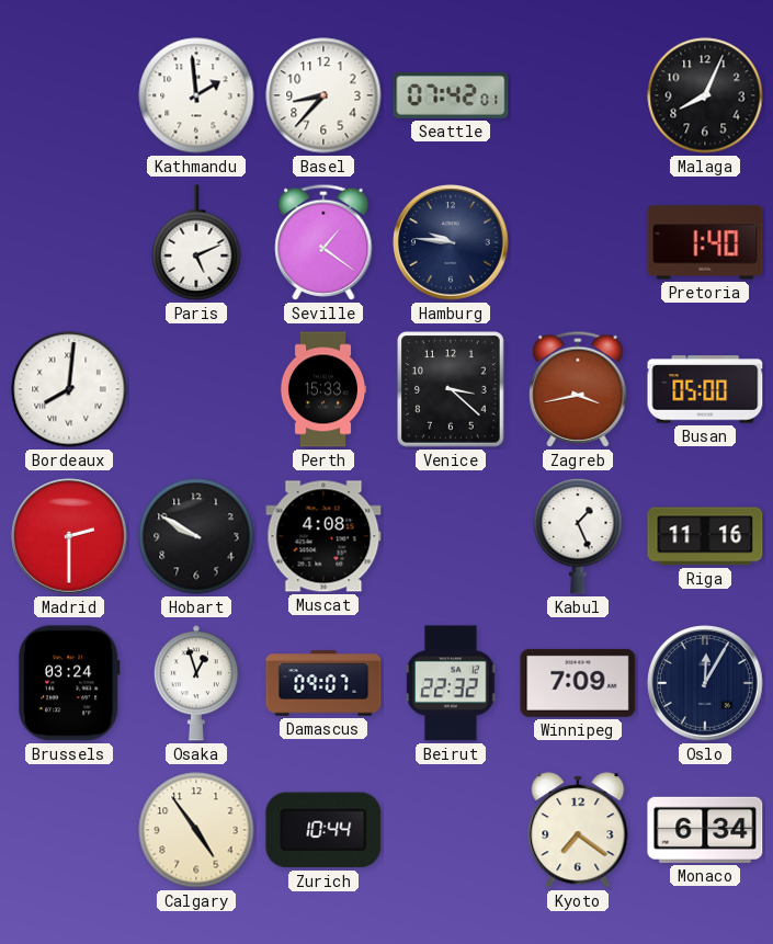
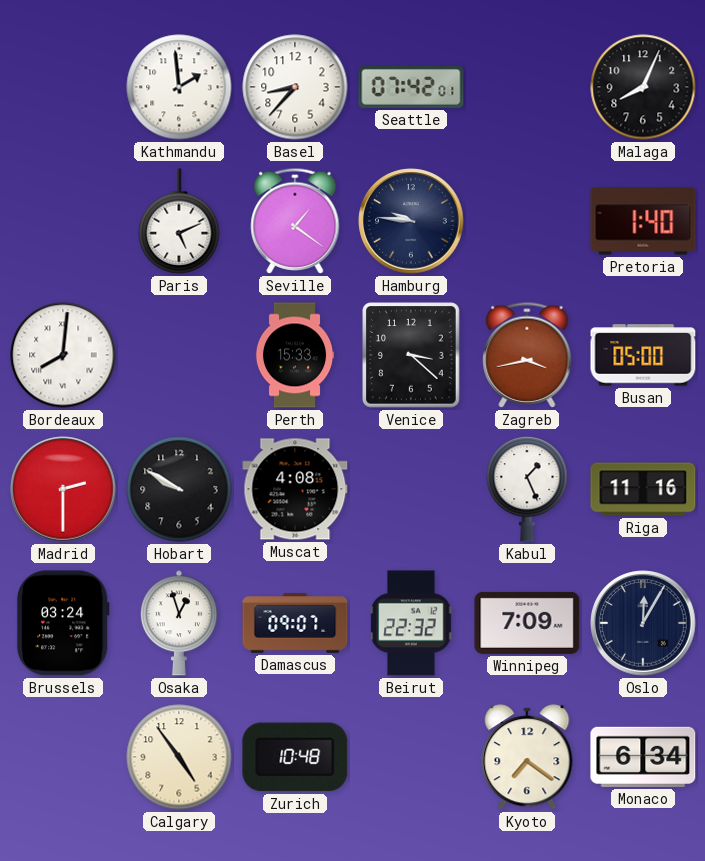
Zurich: 10:44 -> 10:48 (295, 757)
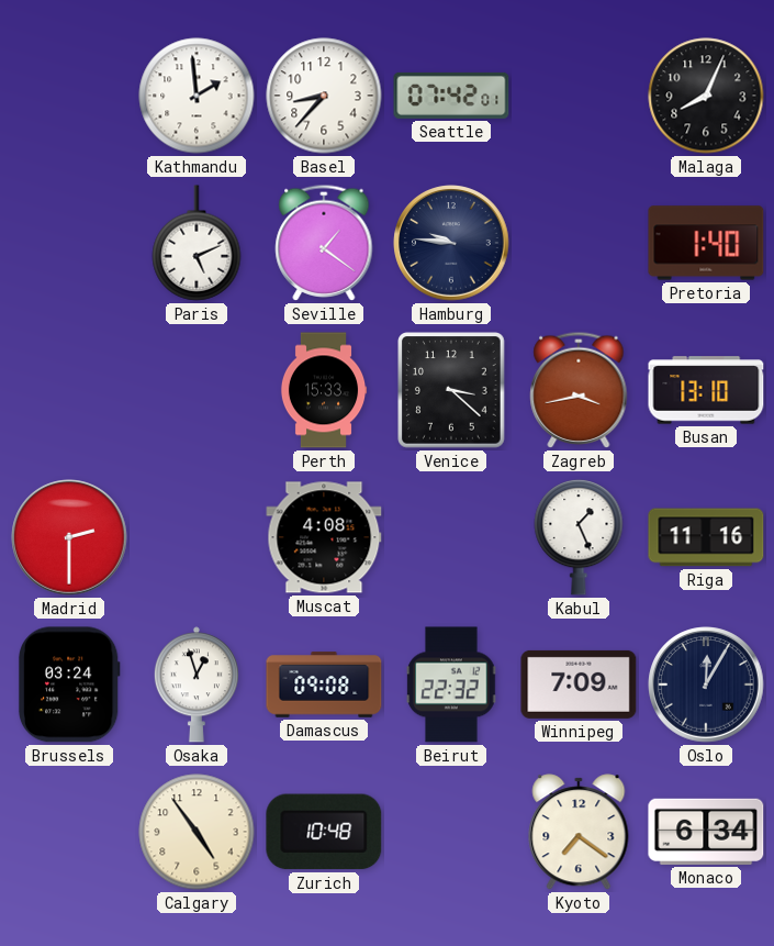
Bordeaux: 8:01 -> none (63, 355)
Busan: 05:00 -> 13:10 (706, 390)
Hobart: 9:50 -> none (179, 489)
Damascus: 09:07 -> 09:08 (324, 685)
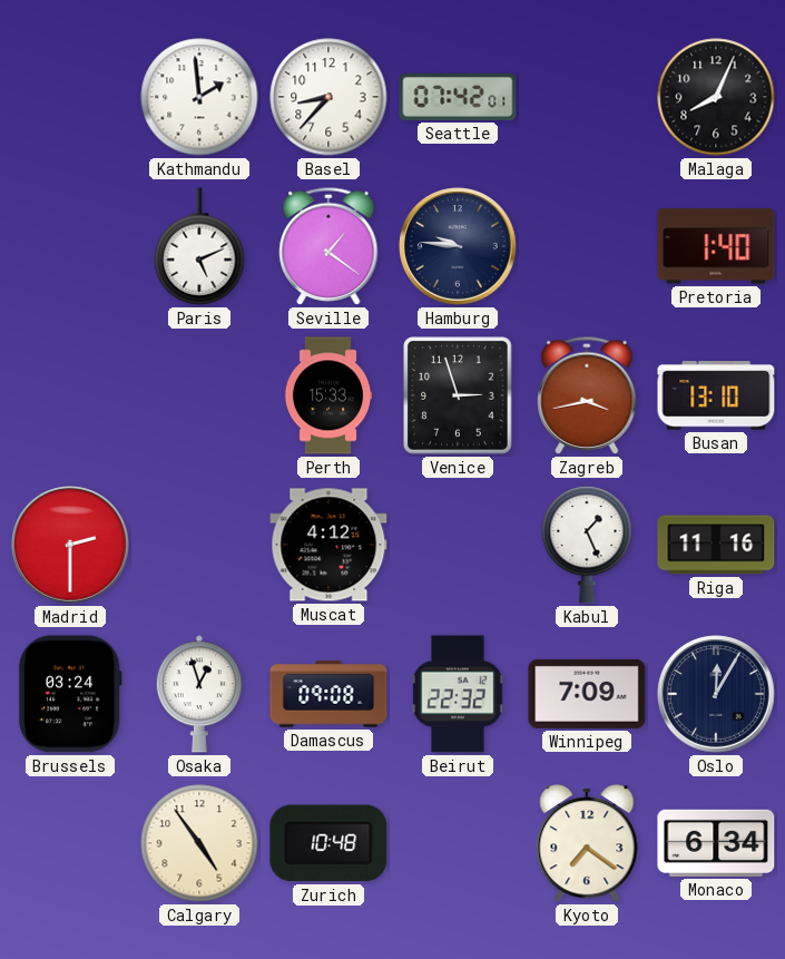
Venice: 3:22 -> 2:57 (458, 395)
Muscat: 4:08 -> 4:12 (328, 545)
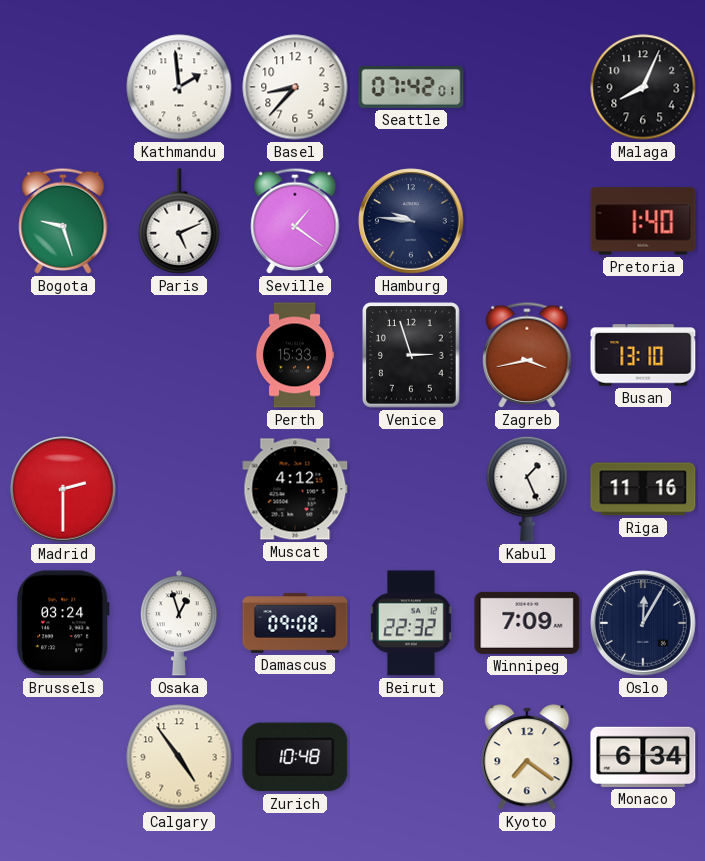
Bogota: none -> 9:27 (63, 221)
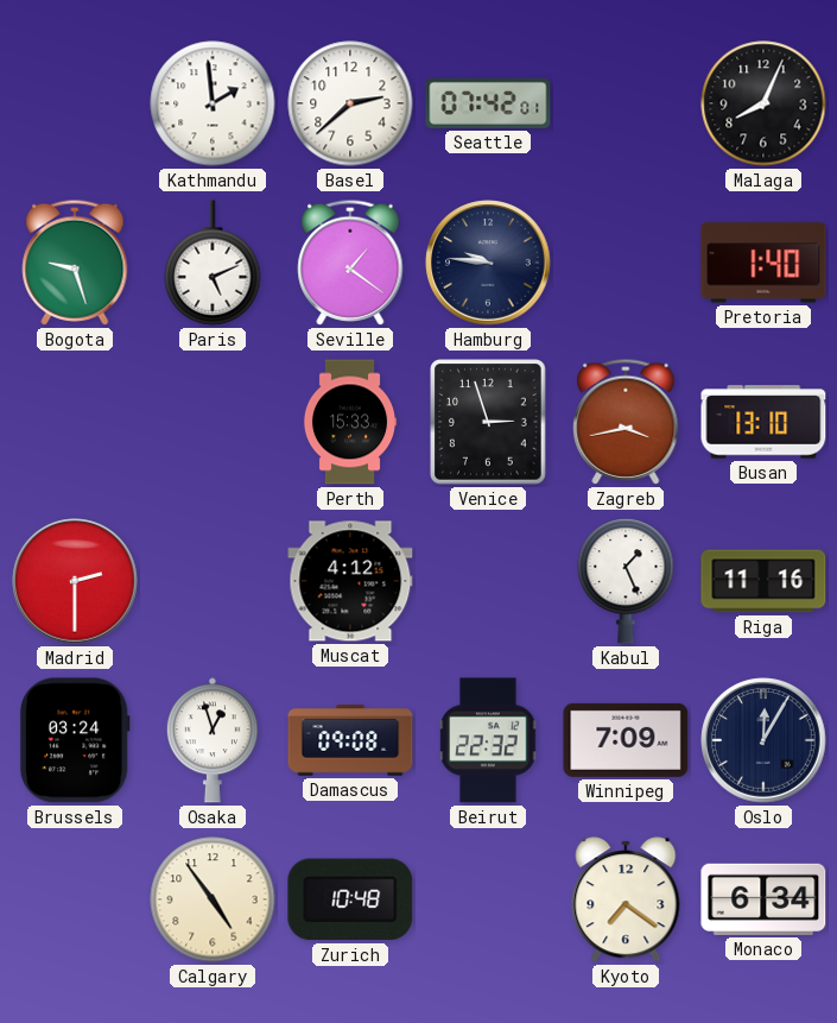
Basel: 8:37 -> 2:38 (350, 103)
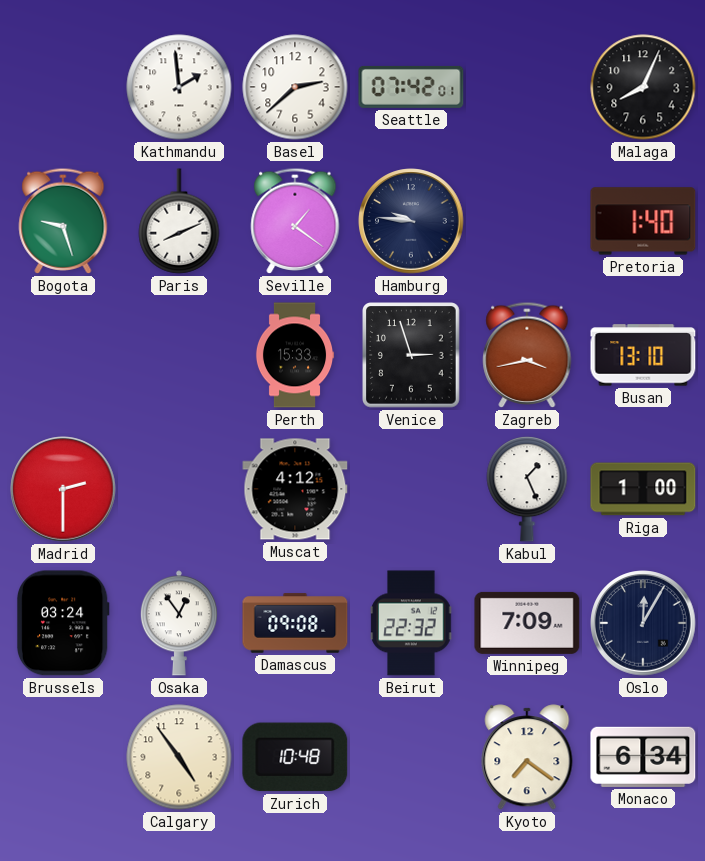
Paris: 5:11 -> 8:11 (179, 221)
Riga: 11:16 -> 1:00 (643, 489)
Osaka: 12:57 -> 12:54 (179, 623)
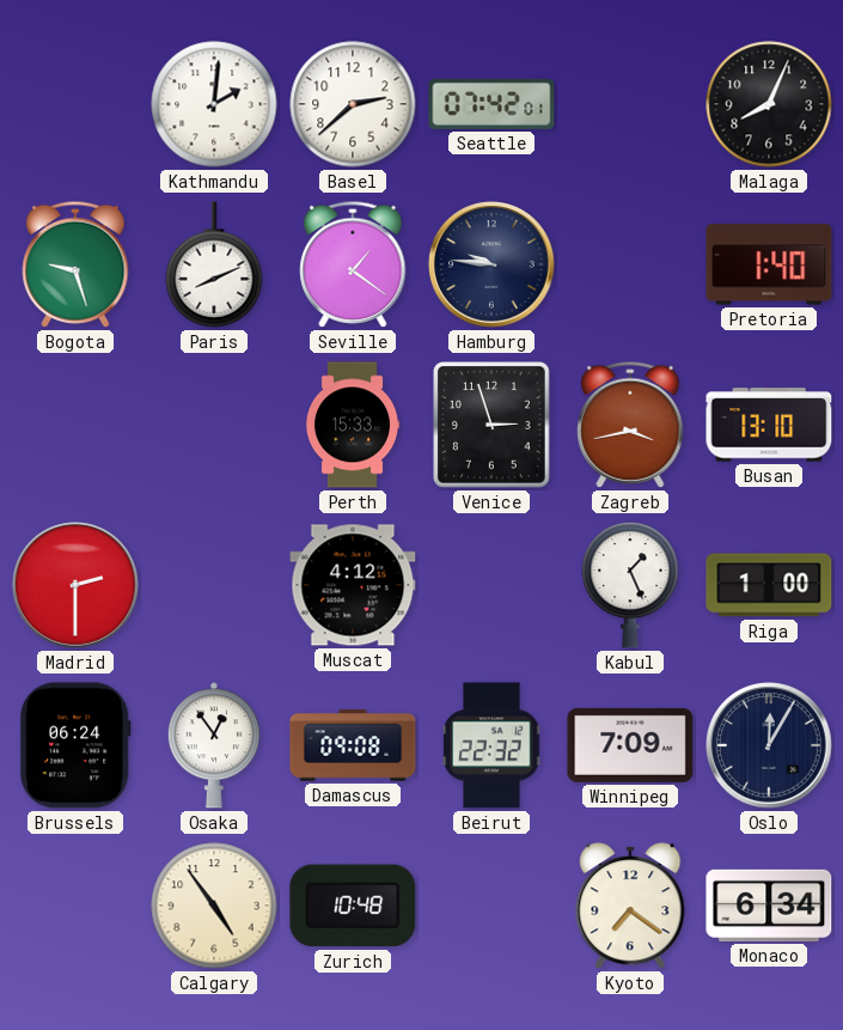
Kathmandu: 1:59 -> 2:01 (214, 104)
Brussels: 03:24 -> 06:24 (75, 745)
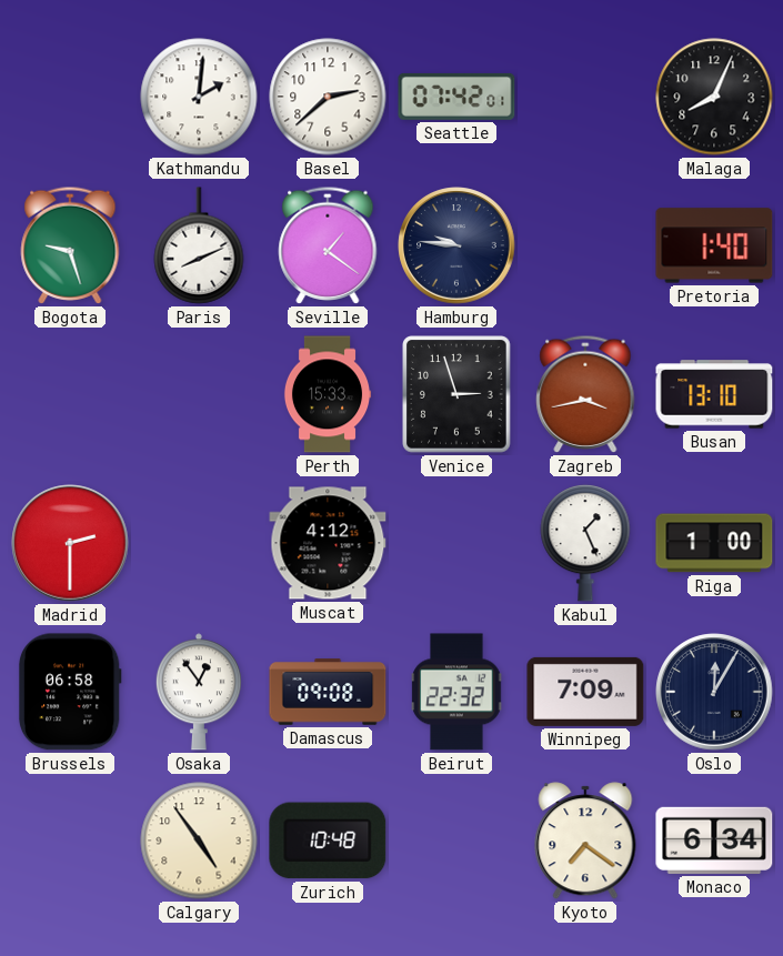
Brussels: 06:24 -> 06:58 (70, 692)
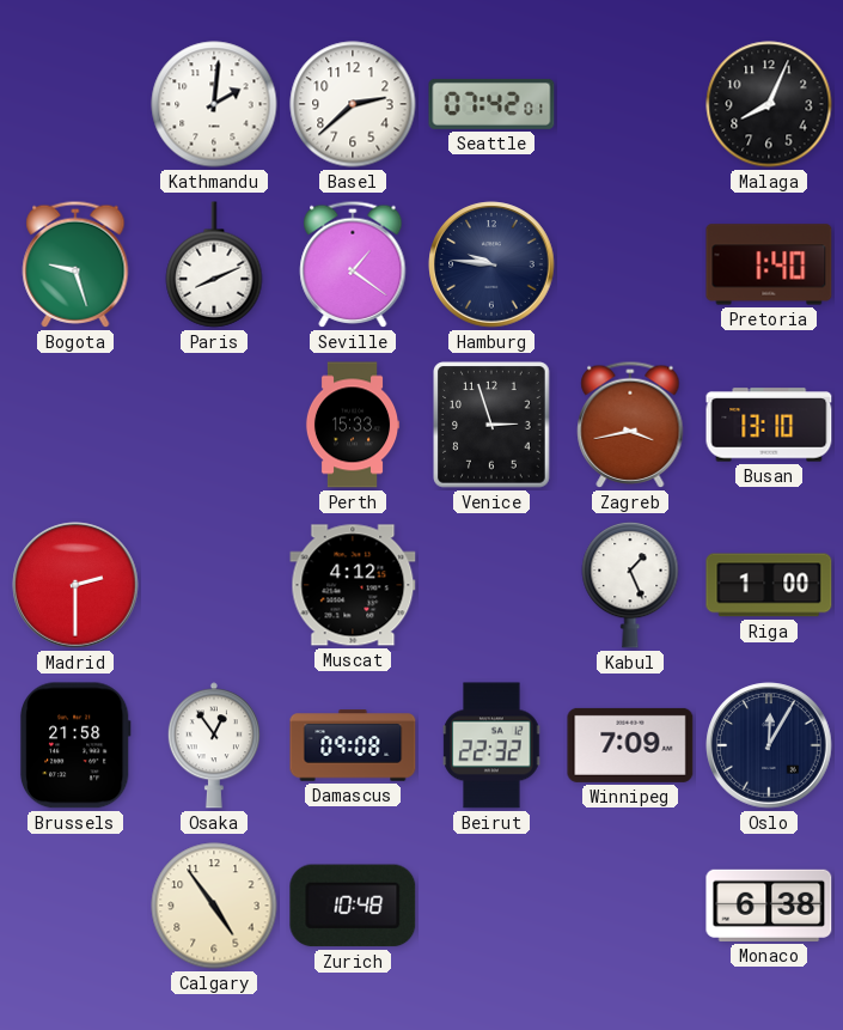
Brussels: 06:58 -> 21:58 (75, 745)
Kyoto: 7:21 -> none (585, 841)
Monaco: 6:34 -> 6:38 (769, 906)
